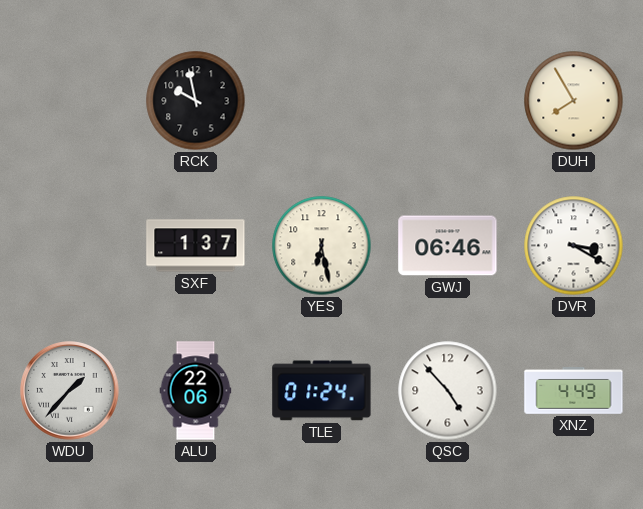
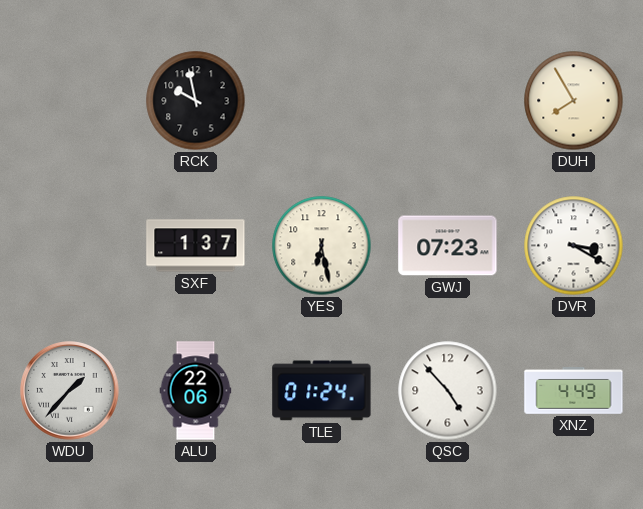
GWJ: 06:46 -> 07:23 (448, 246)
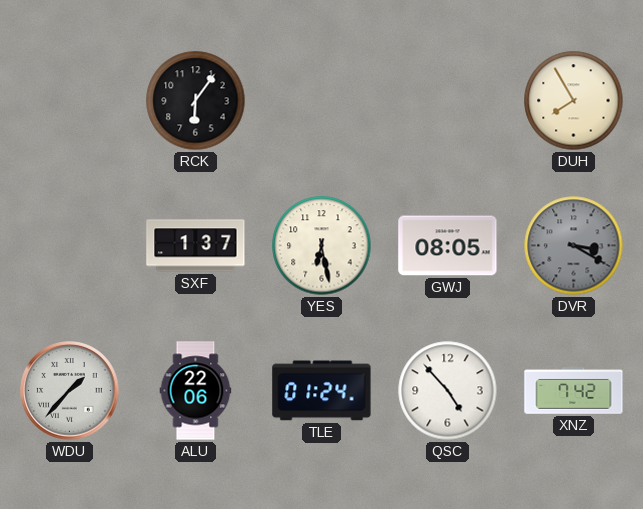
RCK: 9:58 -> 6:06 (196, 101)
GWJ: 07:23 -> 08:05 (448, 246)
DVR dial: white -> grey (574, 246)
XNZ: 4:49 -> 7:42 (574, 391)
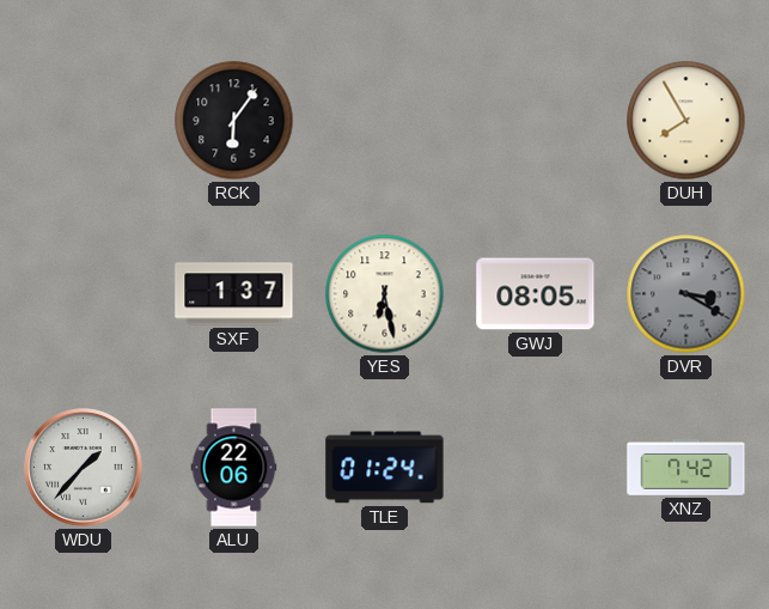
QSC: 4:53 -> none (448, 391)
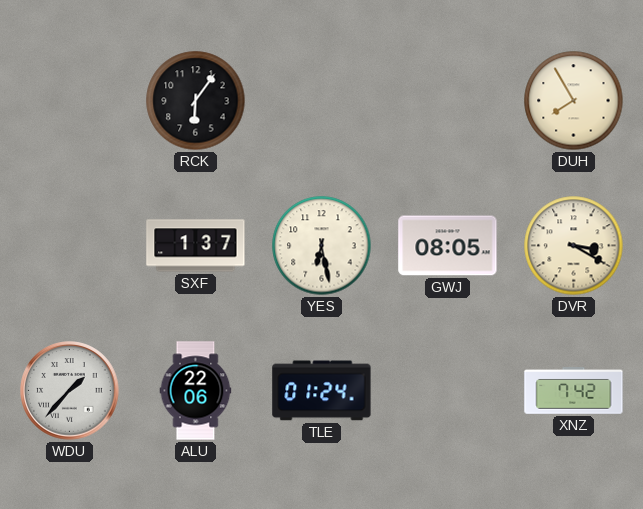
DVR dial: grey -> cream (574, 246)
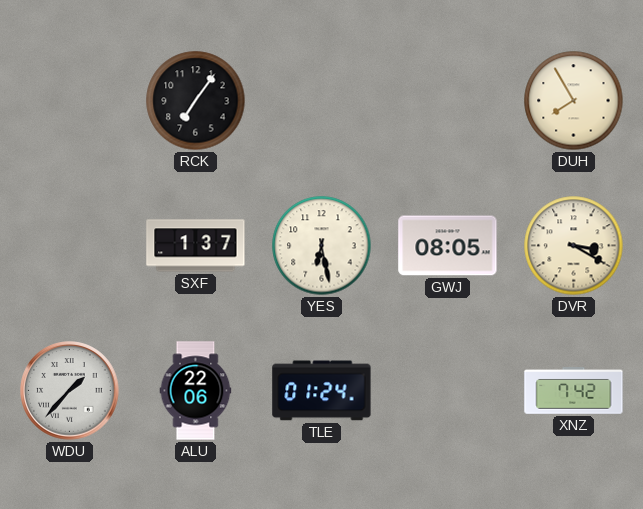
RCK: 6:06 -> 7:06 (196, 101)
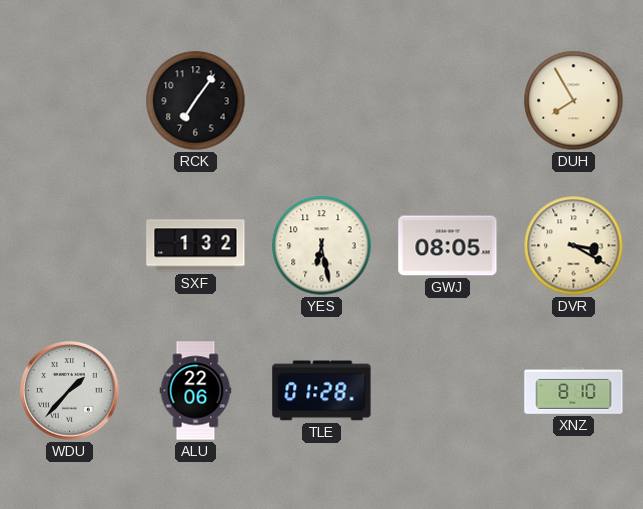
SXF: 1:37 -> 1:32 (196, 246)
TLE: 01:24 -> 01:28 (322, 391)
XNZ: 7:42 -> 8:10 (574, 391)
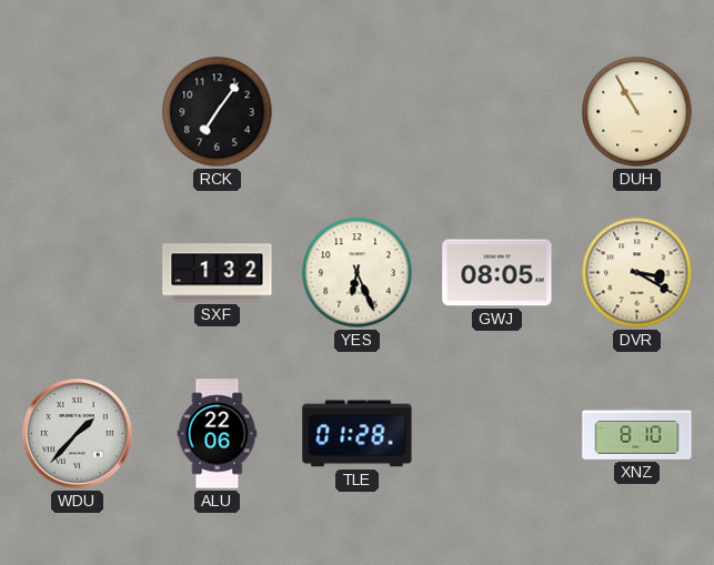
DUH: 7:55 -> 10:55 (637, 112)
YES: 6:28 -> 6:26 (358, 273)
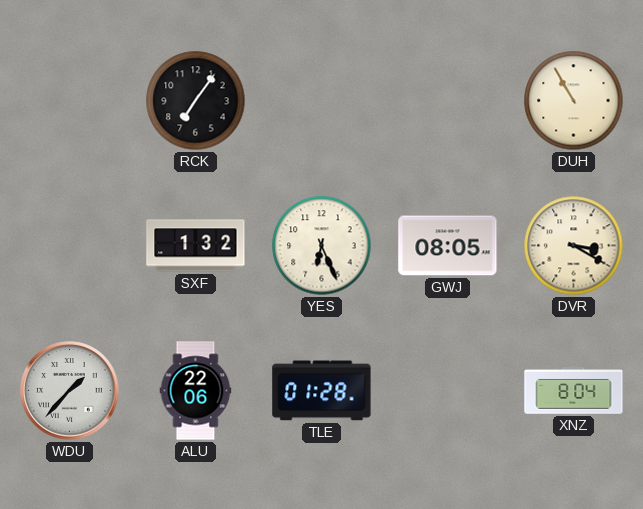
XNZ: 8:10 -> 8:04 (574, 391)
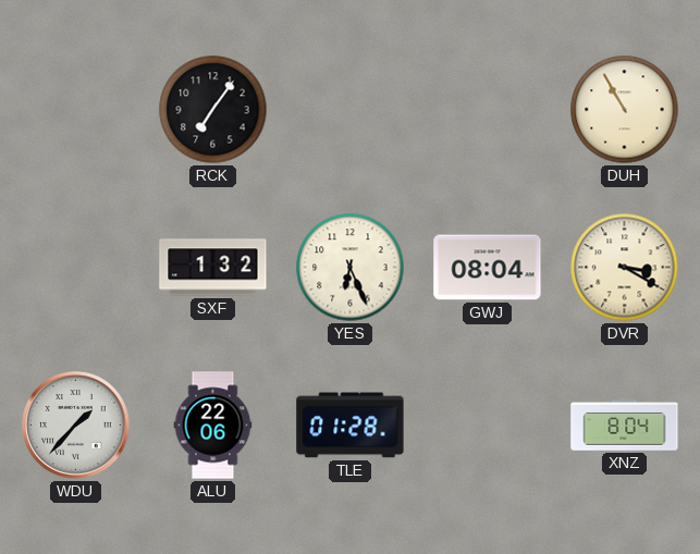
GWJ: 08:05 -> 08:04 (488, 268)
